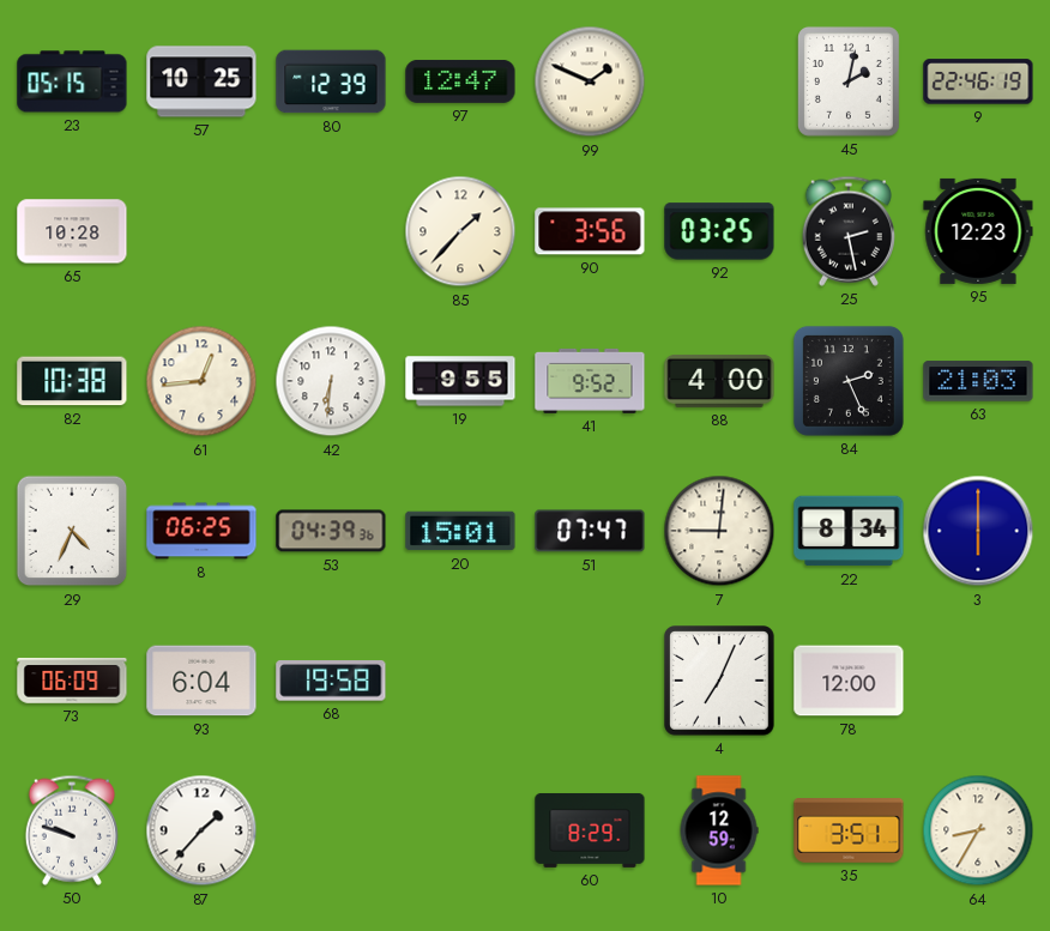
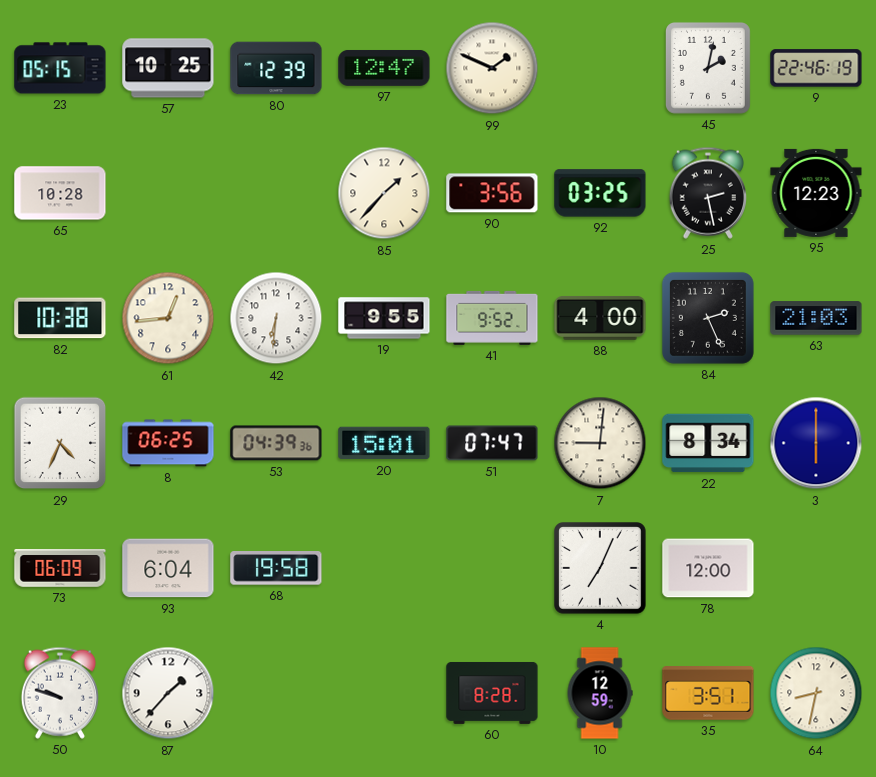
60: 8:29 -> 8:28 (492, 693)
64: 8:35 -> 8:32 (816, 693)
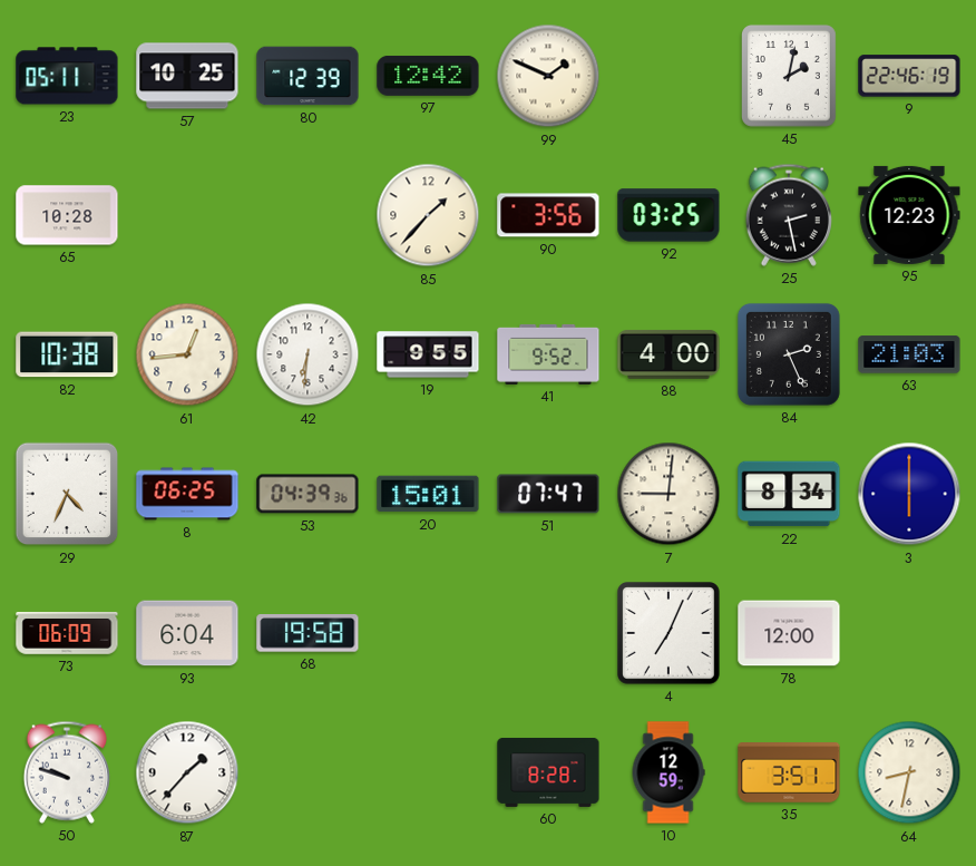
23: 05:15 -> 05:11 (67, 76)
97: 12:47 -> 12:42 (428, 76)
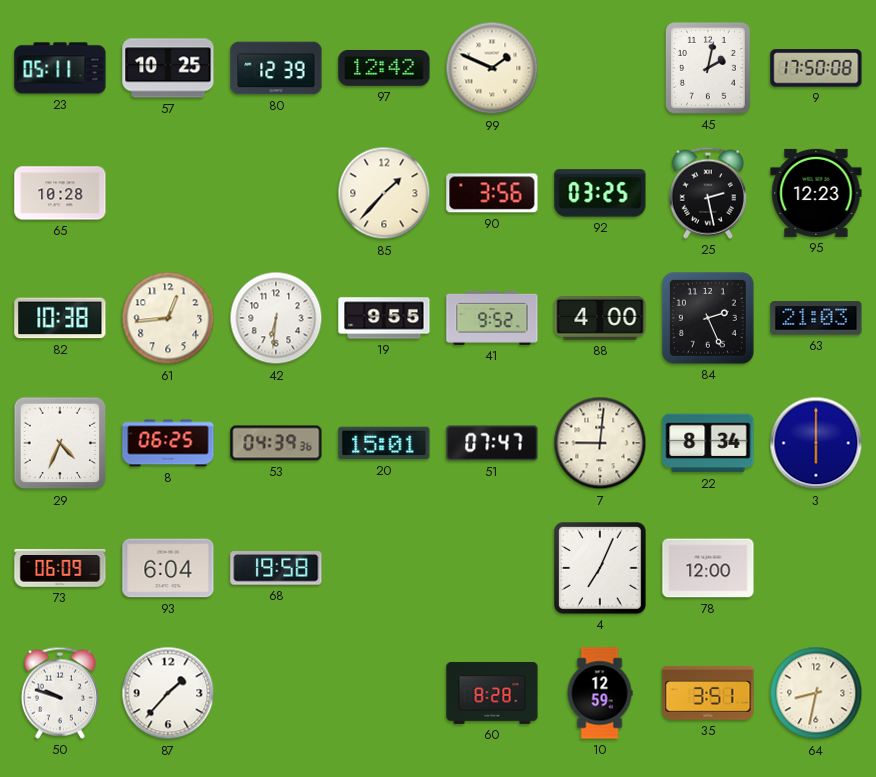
9: 22:46 -> 17:50 (816, 68)
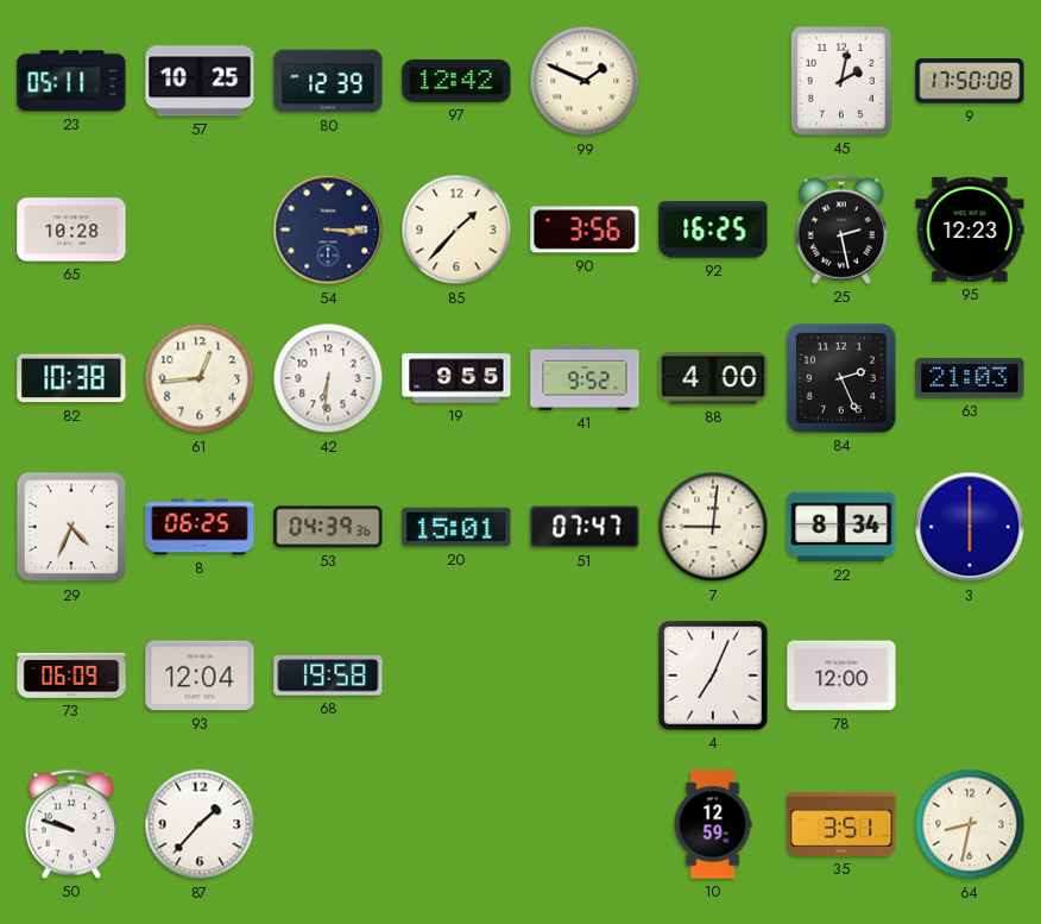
54: none -> 3:15 (328, 230)
92: 03:25 -> 16:25 (713, 230)
93: 6:04 -> 12:04 (200, 675)
60: 8:28 -> none (492, 693)
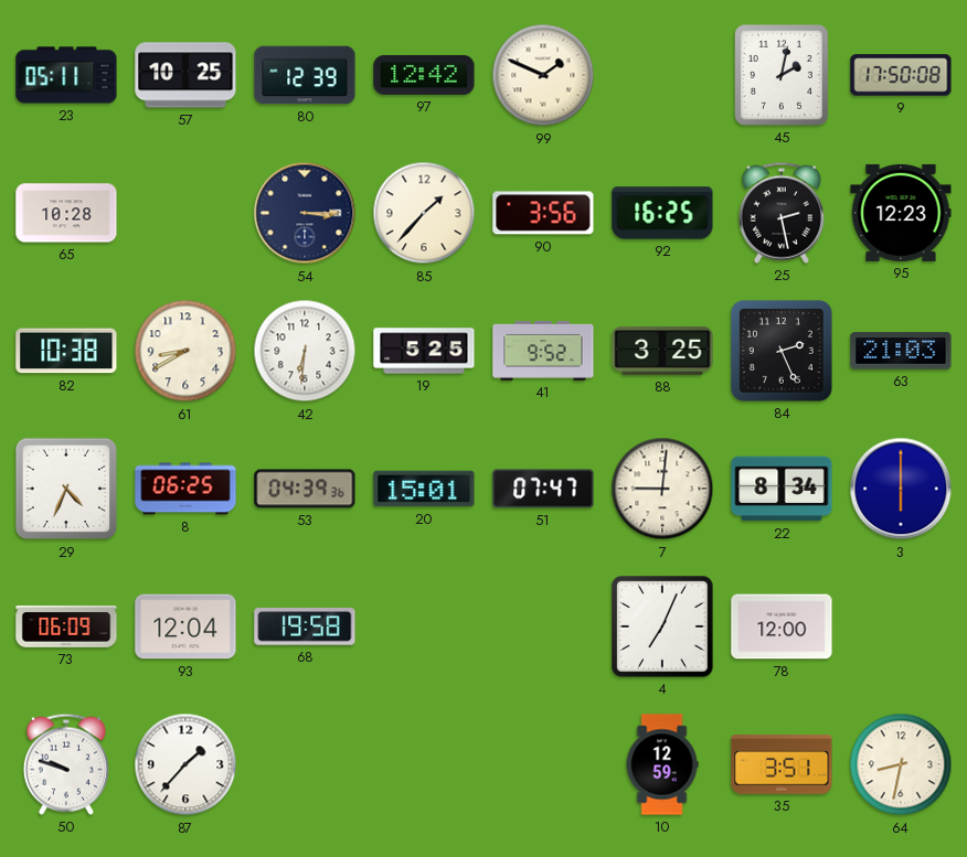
61: 12:44 -> 8:40 (185, 351)
19: 9:55 -> 5:25 (424, 351)
88: 4:00 -> 3:25 (662, 351)
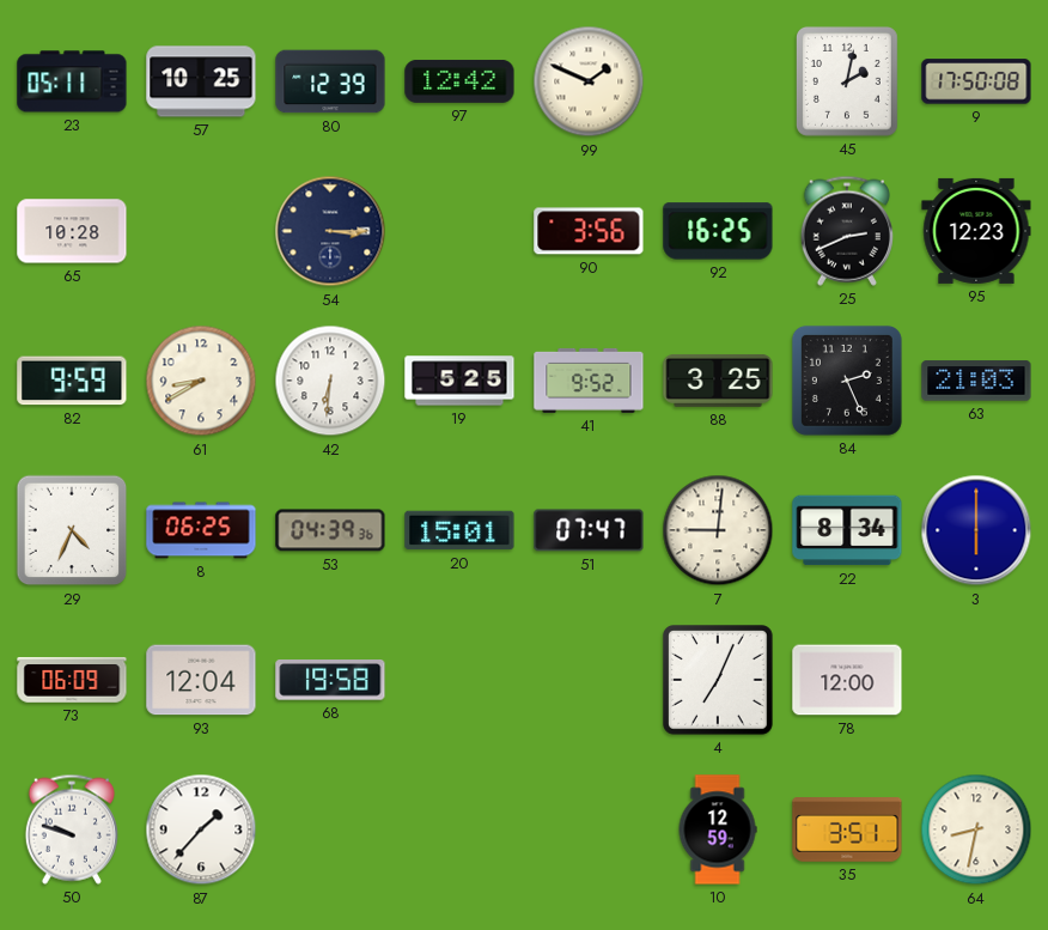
85: 1:37 -> none (424, 213)
25: 2:28 -> 2:41 (847, 231)
82: 10:38 -> 9:59 (72, 381)
